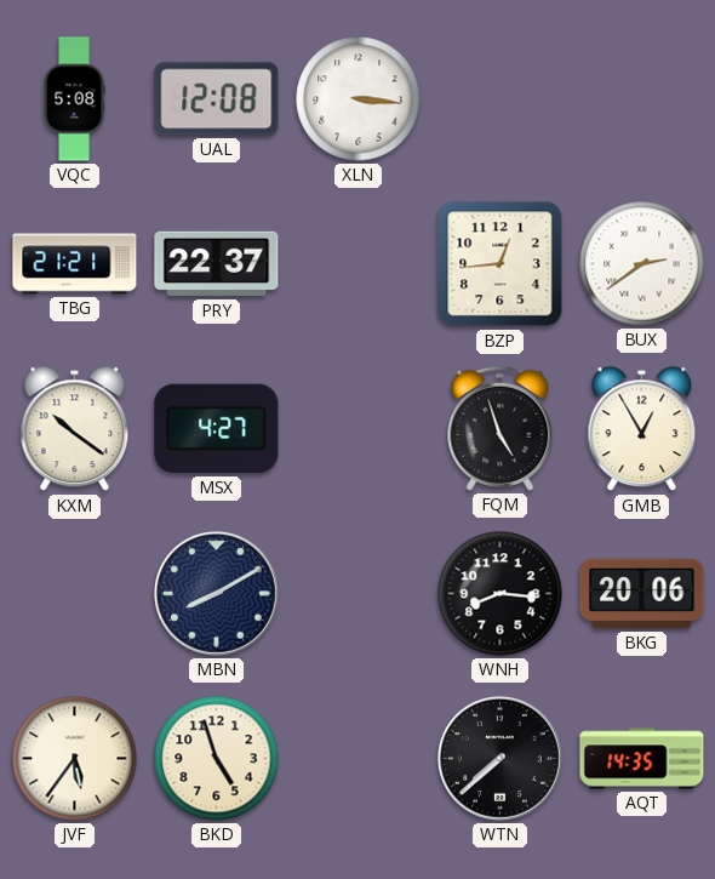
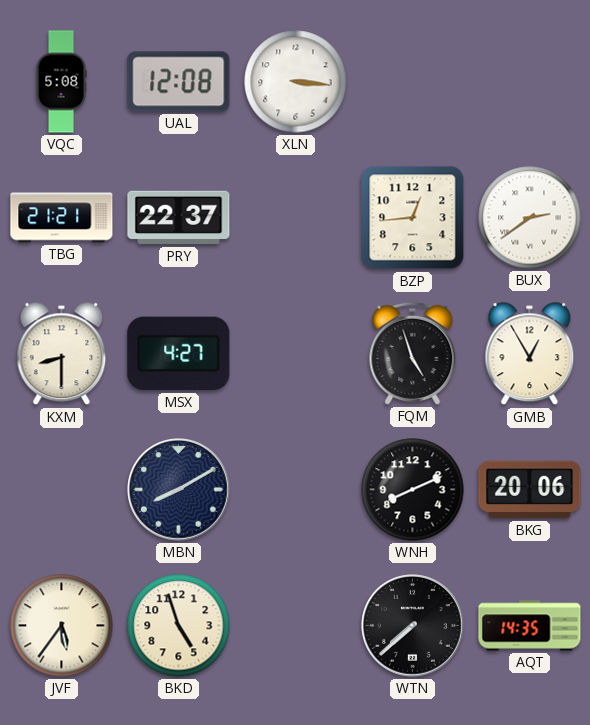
KXM: 10:21 -> 8:30 (62, 354)
WNH: 8:16 -> 8:11 (413, 490)
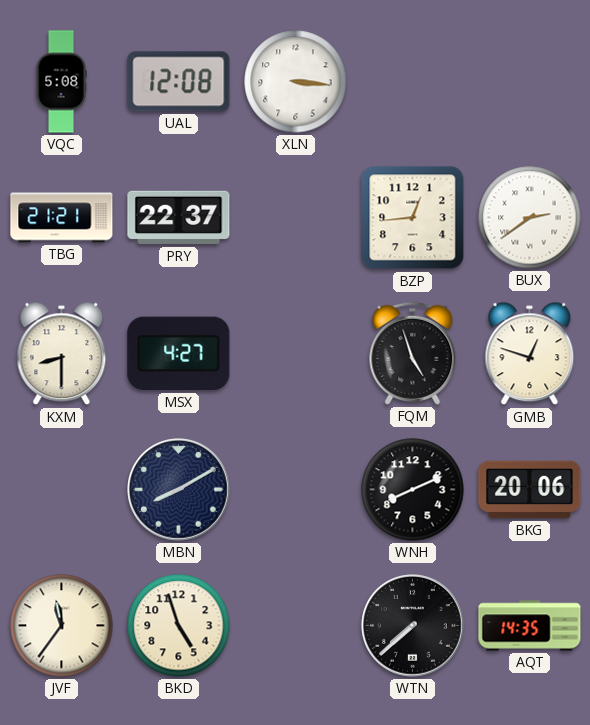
GMB: 12:55 -> 12:48 (530, 354)
JVF: 5:36 -> 11:36 (62, 626)
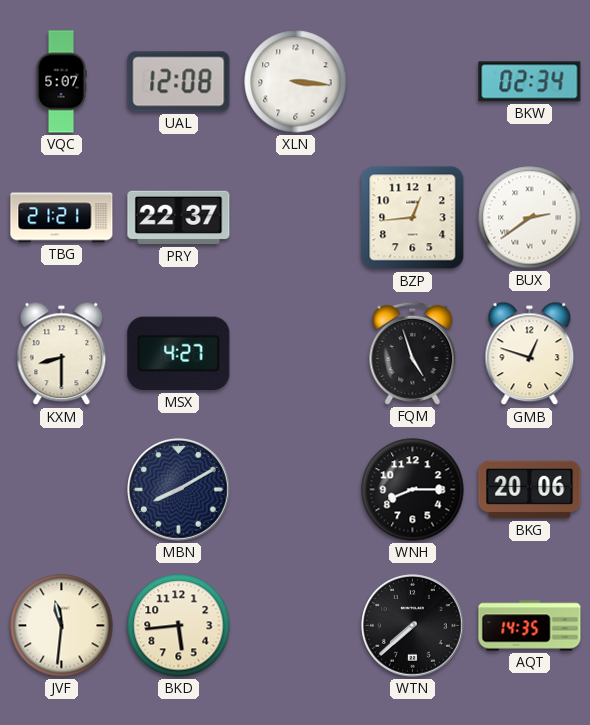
VQC: 5:08 -> 5:07 (61, 82)
BKW: none -> 02:34 (530, 82)
WNH: 8:11 -> 8:15 (413, 490)
JVF: 11:36 -> 11:31 (62, 626)
BKD: 4:57 -> 5:44 (179, 626)
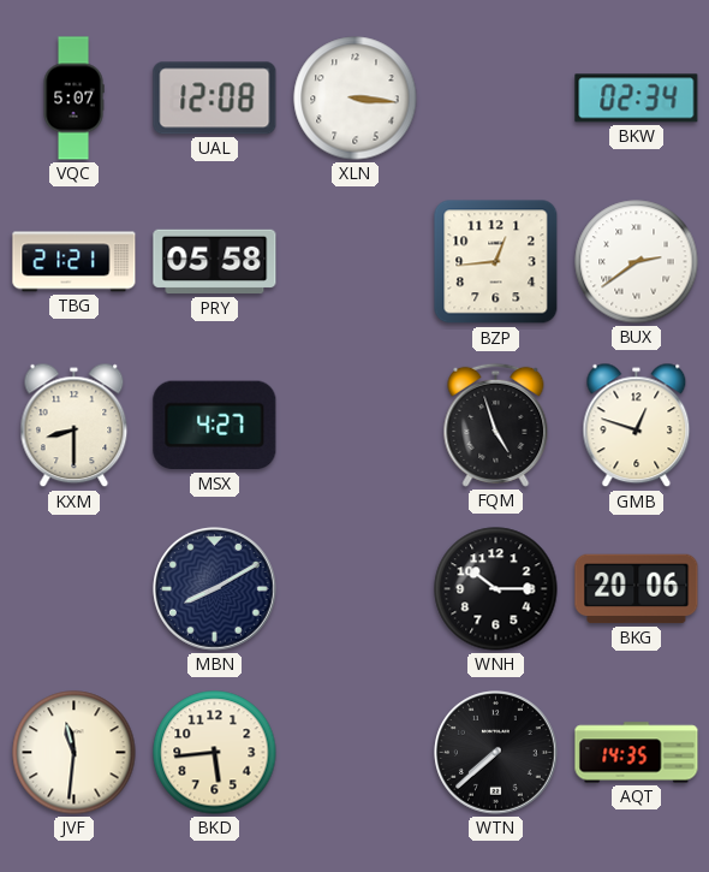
PRY: 22:37 -> 05:58 (215, 262)
WNH: 8:15 -> 10:15 (496, 589)
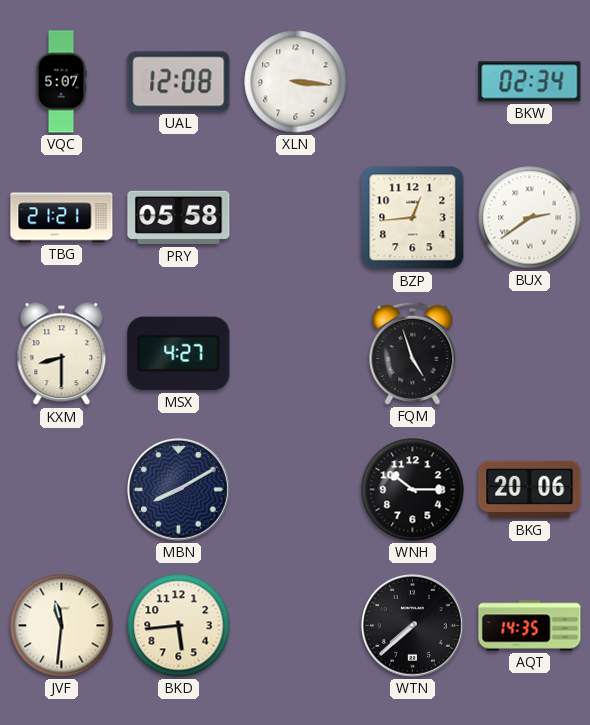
GMB: 12:48 -> none (637, 426)
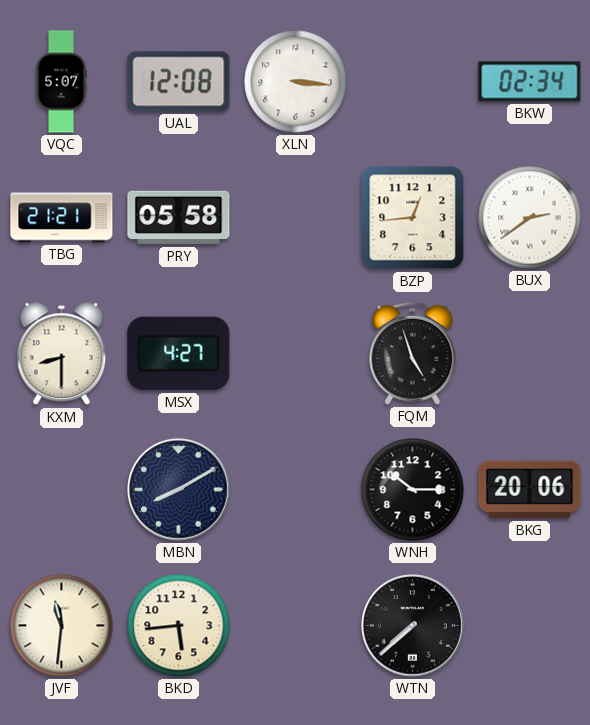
AQT: 14:35 -> none (530, 626)
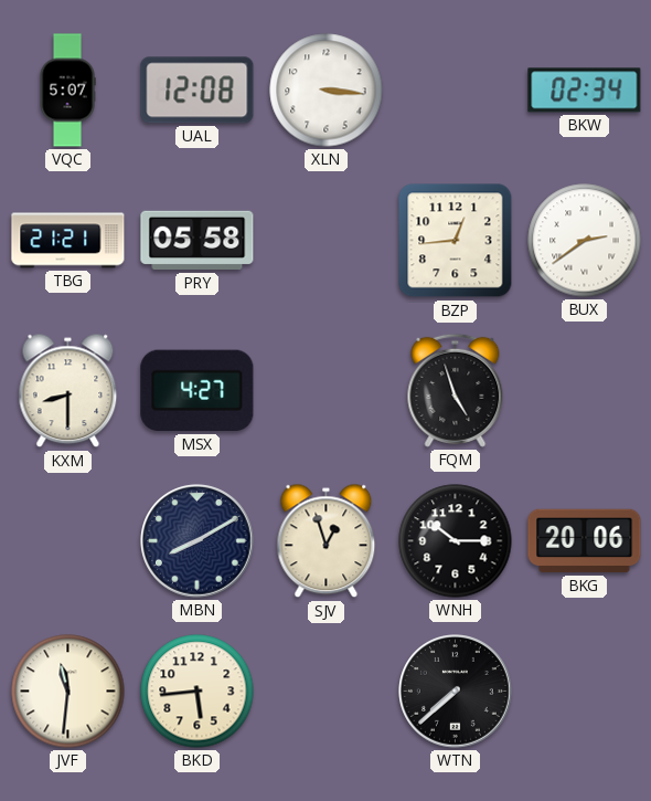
SJV: none -> 12:57 (327, 541)
